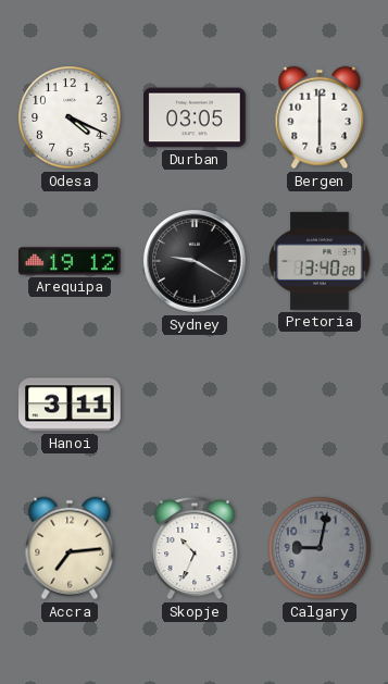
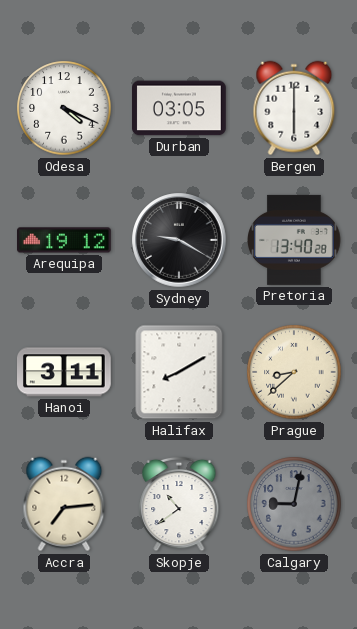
Halifax: none -> 8:10 (179, 372)
Prague: none -> 8:38 (294, 372)
Skopje: 10:34 -> 10:39 (179, 504)
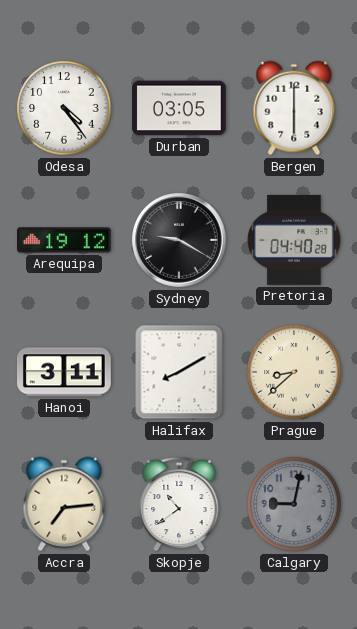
Odesa: 4:19 -> 4:24 (64, 108)
Pretoria: 13:40 -> 04:40 (294, 240)
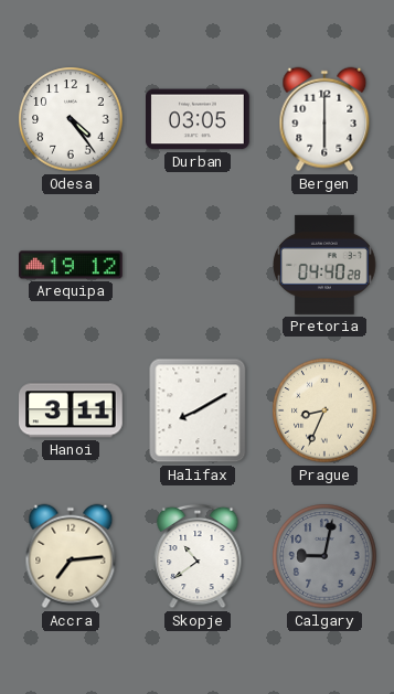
Sydney: 9:20 -> none (179, 240)
Prague: 8:38 -> 8:34 (324, 410)
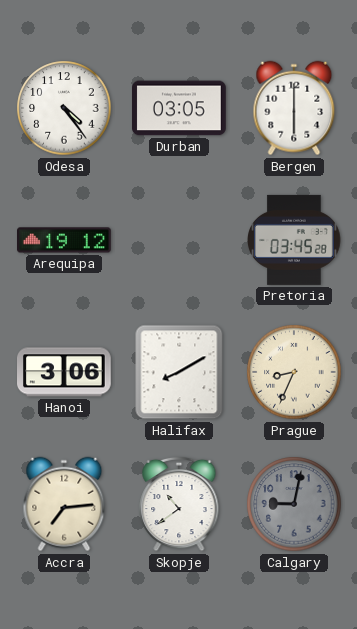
Pretoria: 04:40 -> 03:45 (294, 240)
Hanoi: 3:11 -> 3:06 (65, 372)
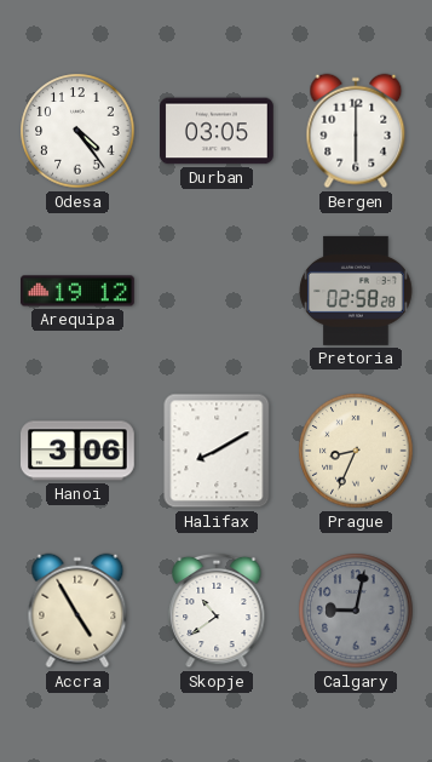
Pretoria: 03:45 -> 02:58 (356, 291)
Accra: 7:14 -> 4:55 (77, 611)
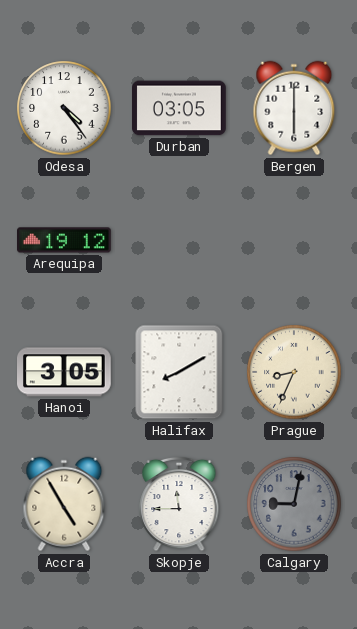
Pretoria: 02:58 -> none (356, 291)
Hanoi: 3:06 -> 3:05 (65, 372)
Skopje: 10:39 -> 11:45 (179, 504)
